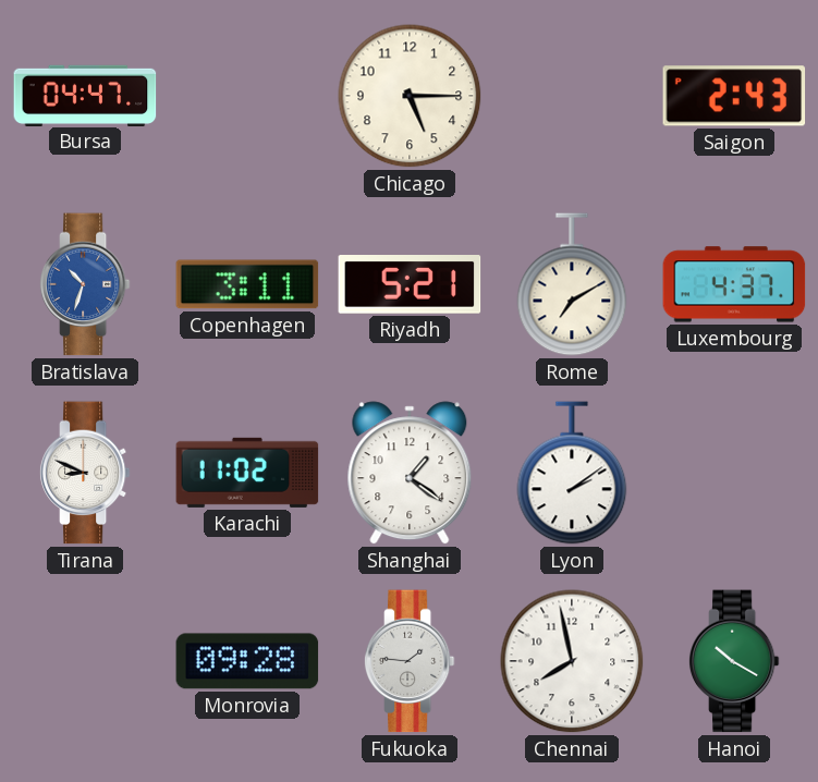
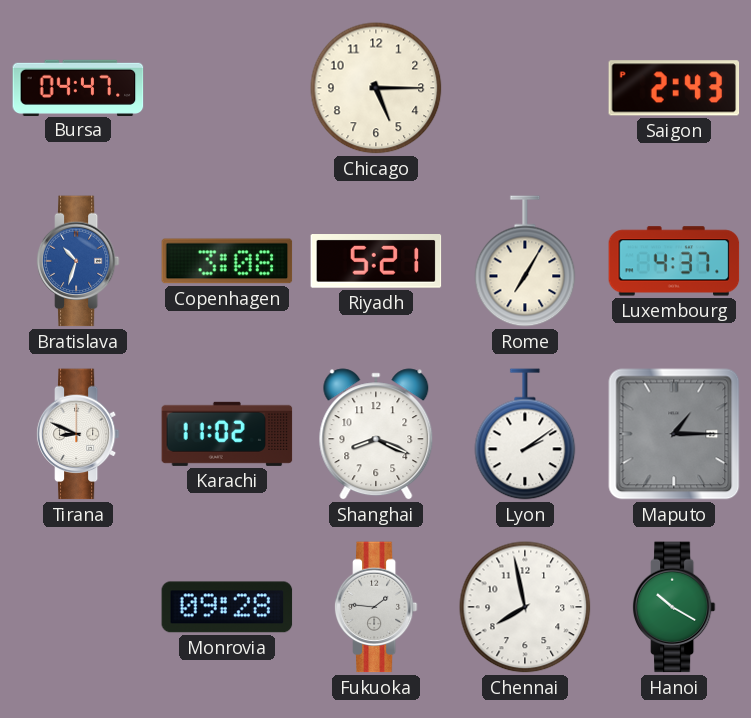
Copenhagen: 3:11 -> 3:08 (227, 261)
Rome: 7:10 -> 7:05 (525, 261)
Shanghai: 1:21 -> 8:19 (376, 434)
Maputo: none -> 1:15 (674, 434)
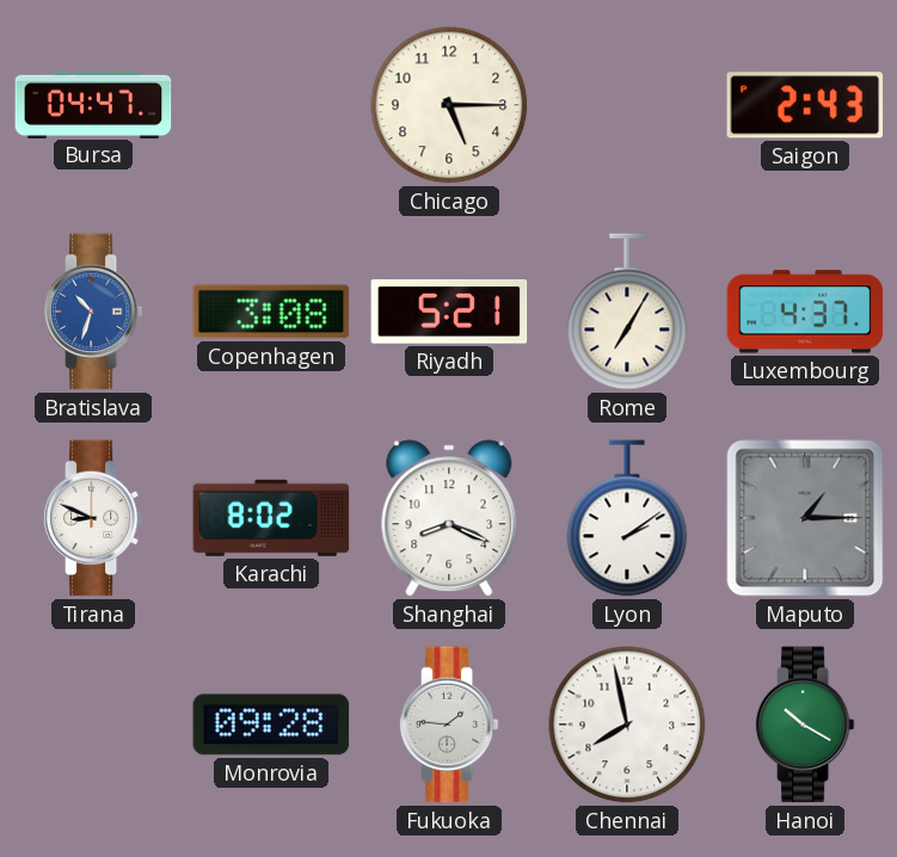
Karachi: 11:02 -> 8:02 (271, 518)
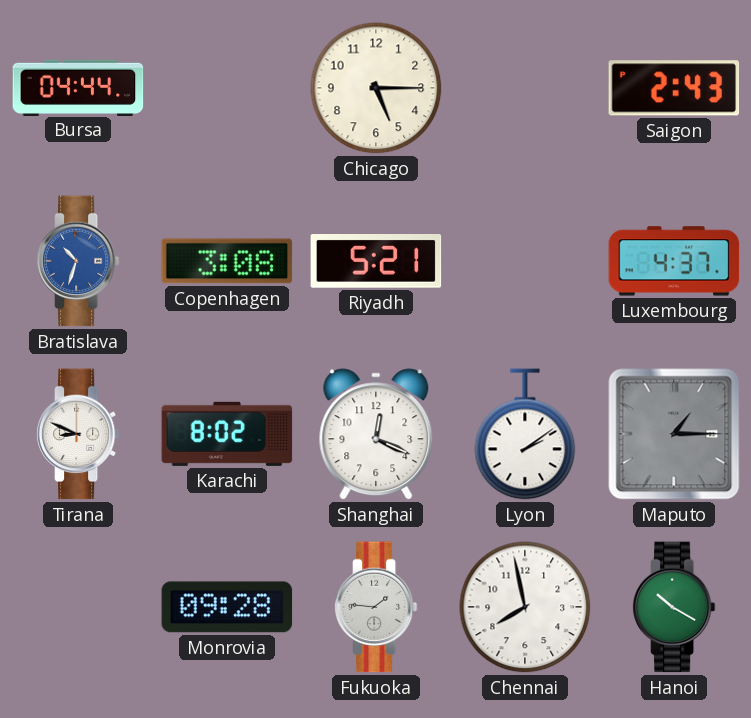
Bursa: 04:47 -> 04:44 (78, 87)
Rome: 7:05 -> none (627, 312)
Shanghai: 8:19 -> 12:19 (376, 434)
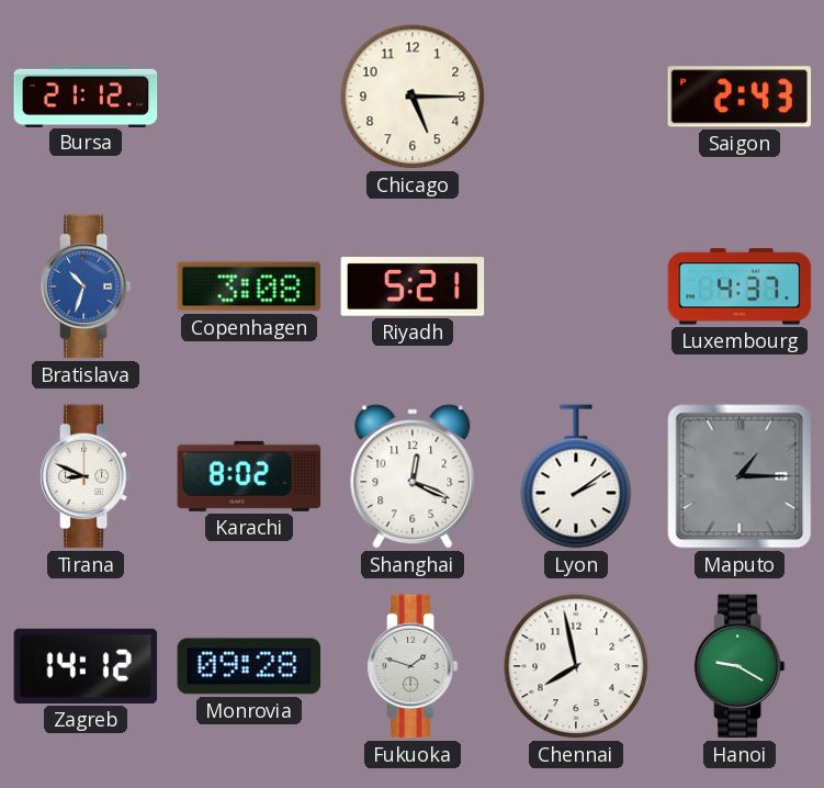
Bursa: 04:44 -> 21:12 (86, 95)
Zagreb: none -> 14:12 (86, 666)
Fukuoka: 1:46 -> 1:48 (413, 666)
Hanoi: 10:20 -> 9:20 (740, 666)
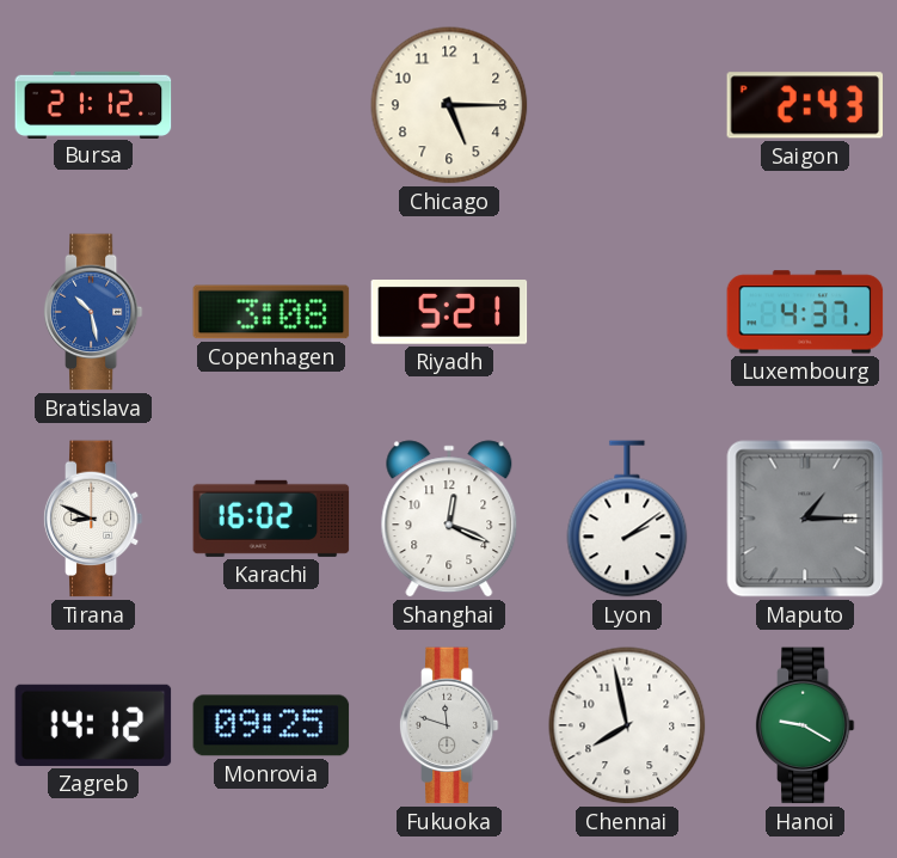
Bratislava: 10:33 -> 10:28 (93, 312)
Karachi: 8:02 -> 16:02 (271, 519)
Monrovia: 09:28 -> 09:25 (271, 725)
Fukuoka: 1:48 -> 11:48 (449, 725)
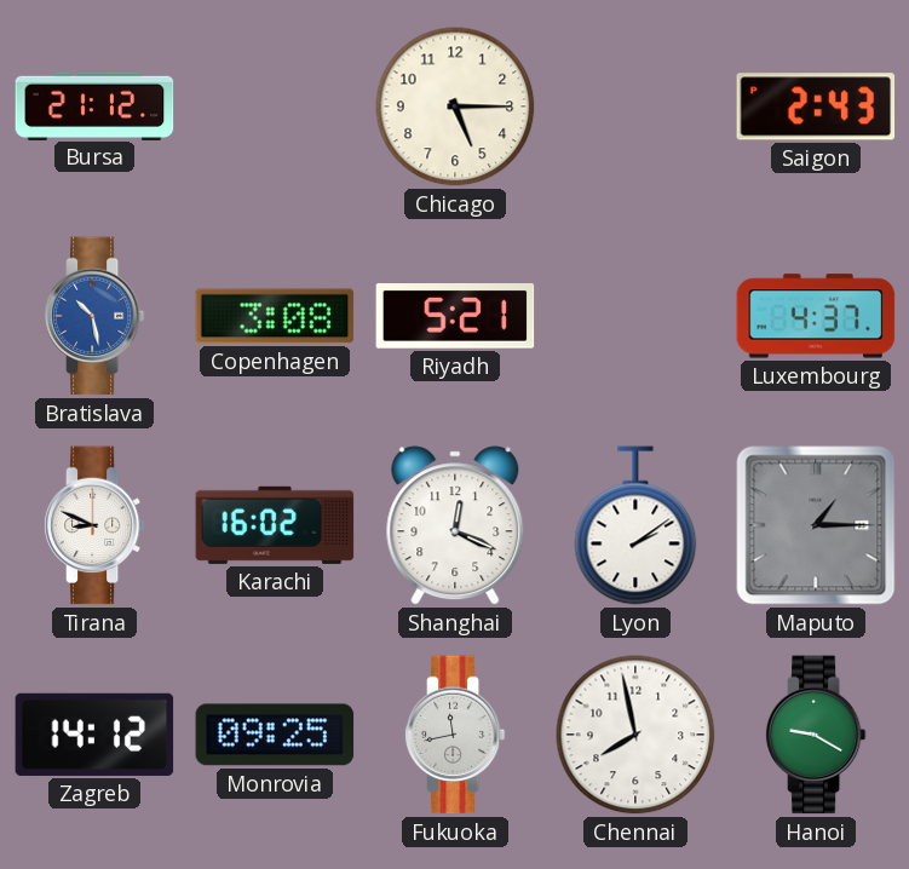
Fukuoka: 11:48 -> 11:43 (455, 735)
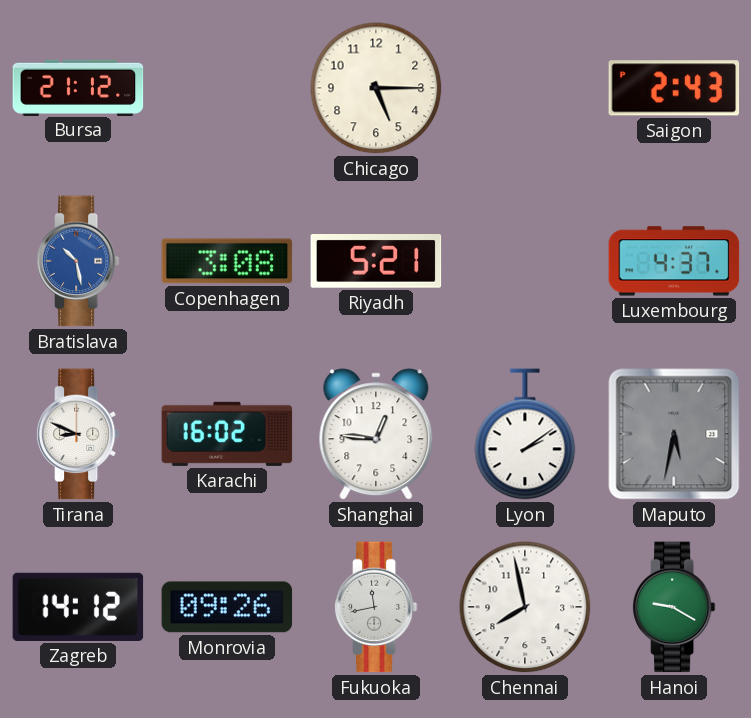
Shanghai: 12:19 -> 12:46 (376, 434)
Maputo: 1:15 -> 5:32 (674, 434)
Monrovia: 09:25 -> 09:26 (227, 607)
